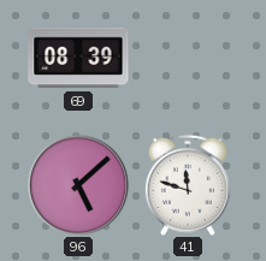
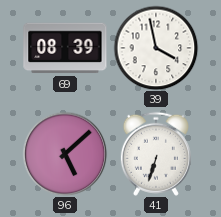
39: none -> 3:58 (156, 48)
41: 11:48 -> 6:33 (156, 154)
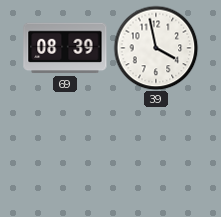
96: 5:08 -> none (65, 154)
41: 6:33 -> none (156, 154)
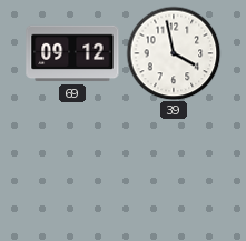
69: 08:39 -> 09:12 (72, 53)
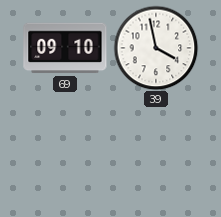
69: 09:12 -> 09:10 (65, 48)
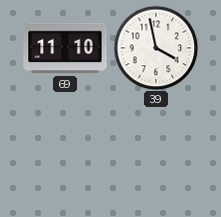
69: 09:10 -> 11:10 (65, 48)
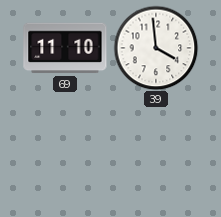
39: 3:58 -> 3:59 (156, 48)
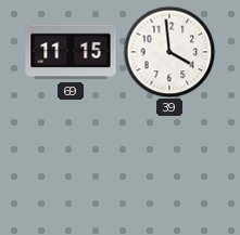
69: 11:10 -> 11:15 (71, 52)
